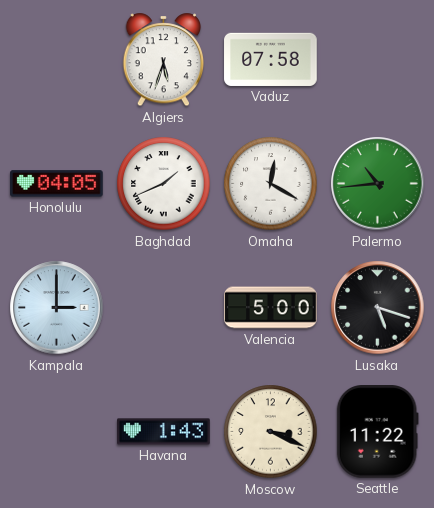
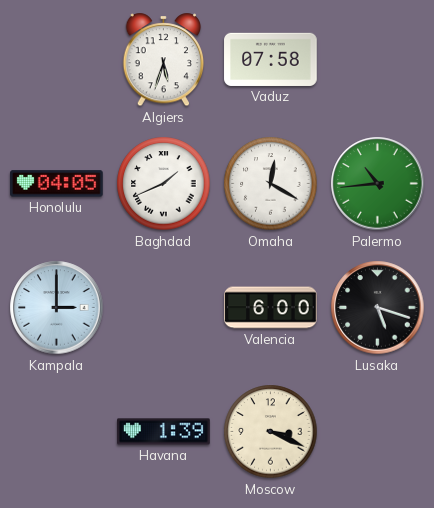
Valencia: 5:00 -> 6:00 (271, 308)
Havana: 1:43 -> 1:39 (164, 432)
Seattle: 11:22 -> none (377, 432)
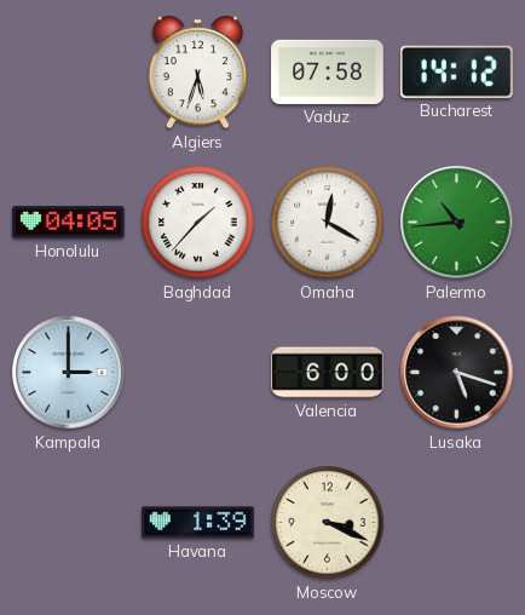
Bucharest: none -> 14:12 (456, 71)
Baghdad: 1:41 -> 1:37 (198, 223)
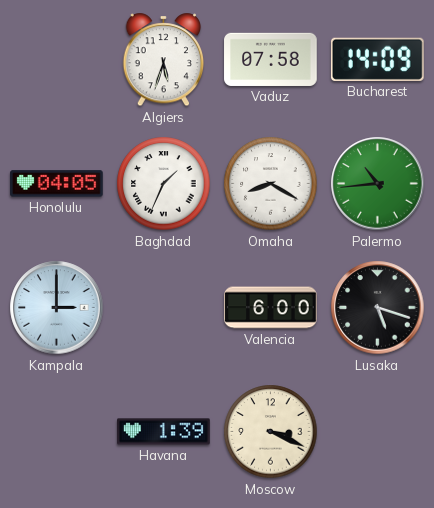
Bucharest: 14:12 -> 14:09 (377, 59)
Baghdad: 1:37 -> 1:34 (164, 184)
Omaha: 12:20 -> 8:20 (271, 184)
